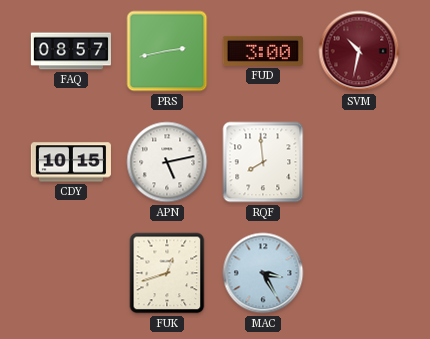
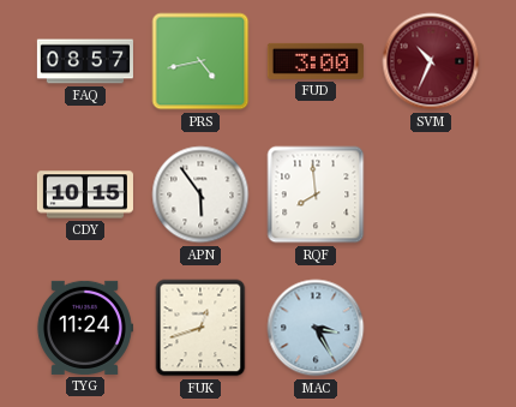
PRS: 2:43 -> 4:43 (200, 61)
SVM: 10:32 -> 10:34 (431, 61)
APN: 5:13 -> 5:54 (200, 194)
TYG: none -> 11:24 (84, 328)
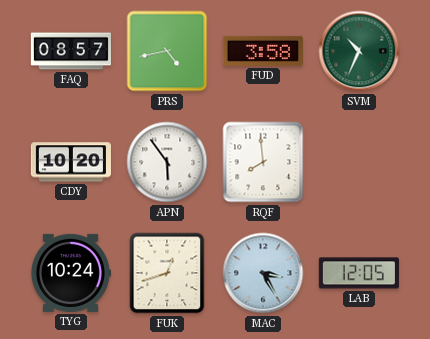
FUD: 3:00 -> 3:58 (263, 51)
SVM dial: burgundy -> green (359, 51)
CDY: 10:15 -> 10:20 (71, 162)
TYG: 11:24 -> 10:24 (70, 273)
LAB: none -> 12:05 (359, 273)
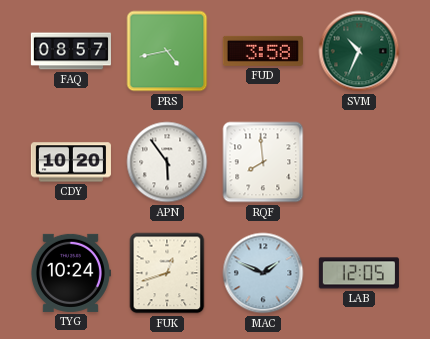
MAC: 3:25 -> 1:49 (263, 273)
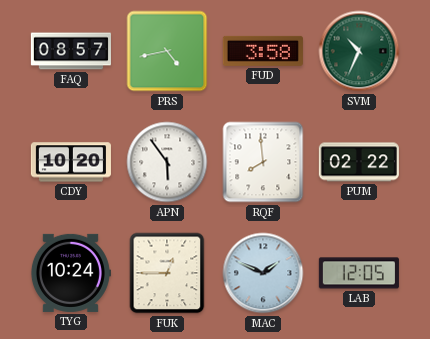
PUM: none -> 02:22 (359, 162)
FUK: 12:42 -> 12:45 (167, 273)
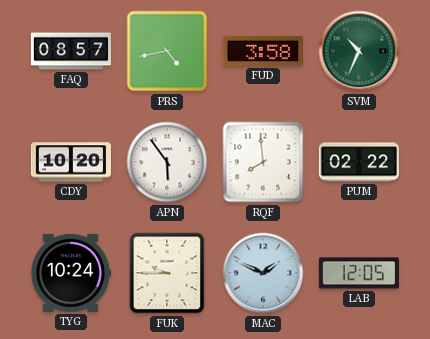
FUK: 12:45 -> 9:45 (167, 273)
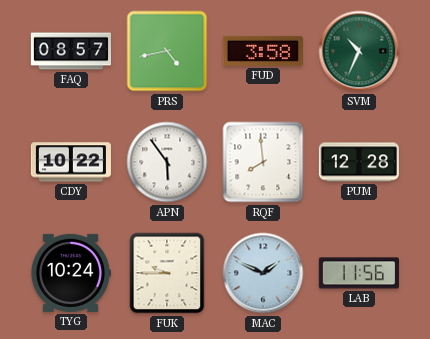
CDY: 10:20 -> 10:22 (71, 162)
PUM: 02:22 -> 12:28 (359, 162)
LAB: 12:05 -> 11:56 (359, 273)
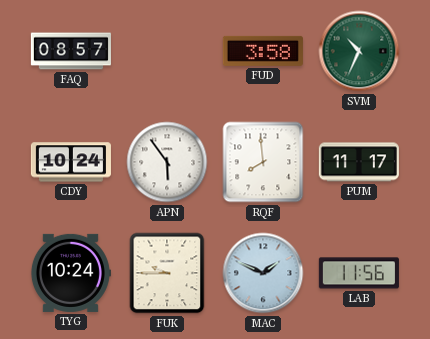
PRS: 4:43 -> none (167, 51)
CDY: 10:22 -> 10:24 (71, 162)
PUM: 12:28 -> 11:17 (359, 162)
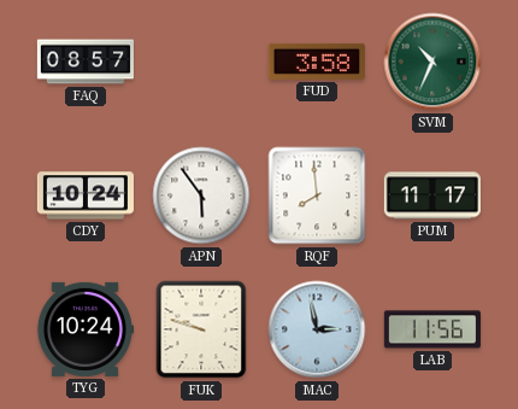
FUK: 9:45 -> 9:48 (201, 329)
MAC: 1:49 -> 2:58 (317, 329)
